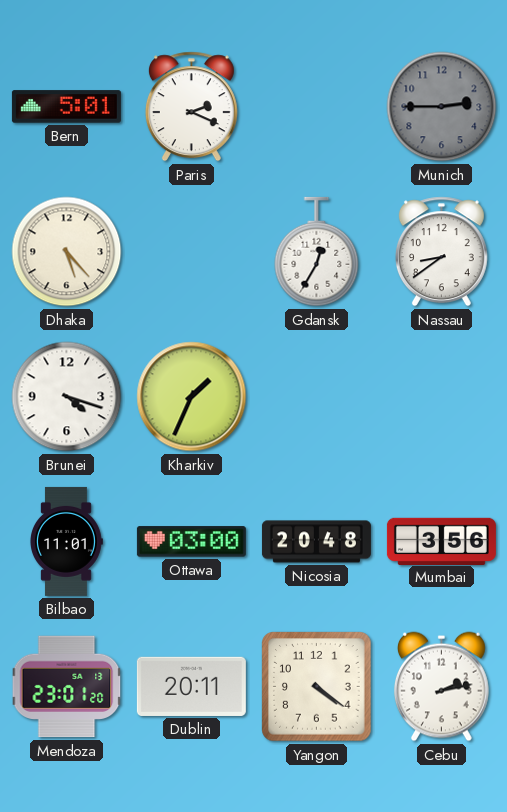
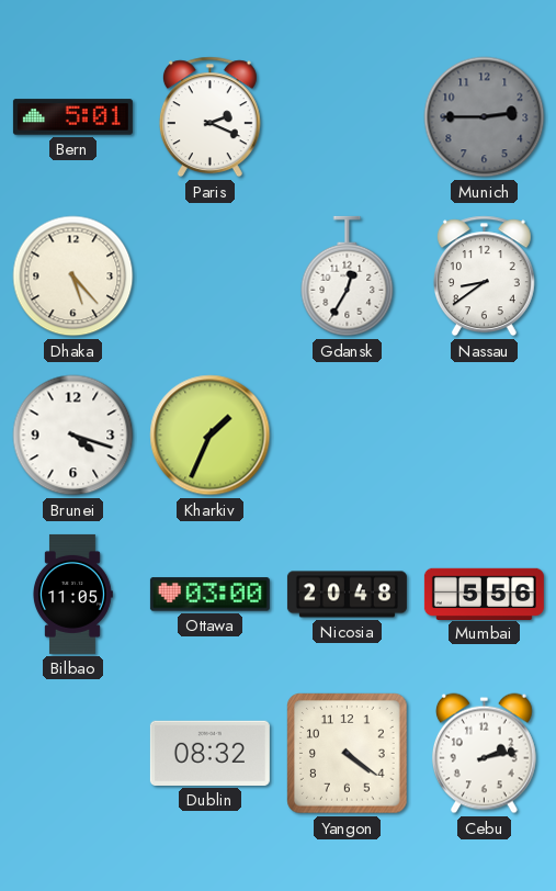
Bilbao: 11:01 -> 11:05 (72, 594)
Mumbai: 3:56 -> 5:56 (484, 594)
Mendoza: 23:01 -> none (67, 687)
Dublin: 20:11 -> 08:32 (209, 753)
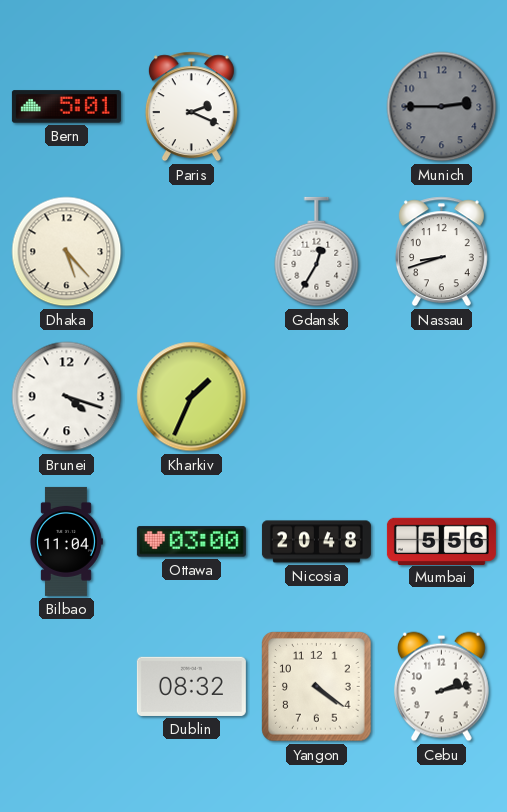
Nassau: 8:39 -> 8:42 (441, 252)
Bilbao: 11:05 -> 11:04 (66, 541)
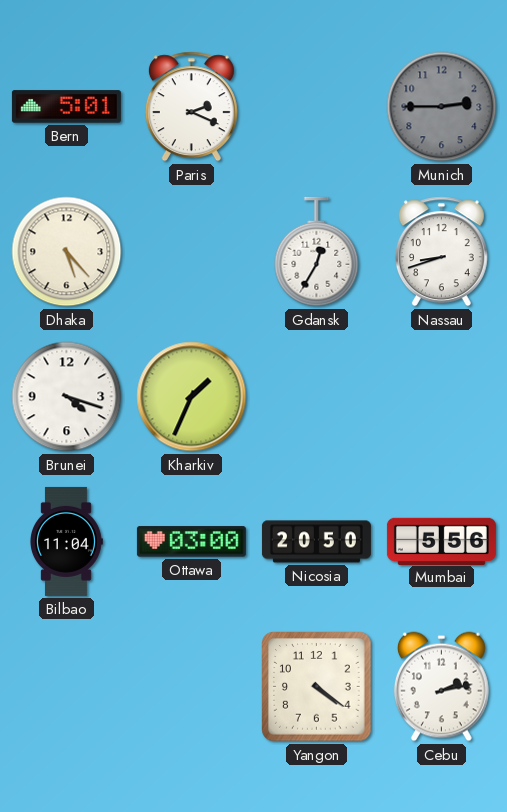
Nicosia: 20:48 -> 20:50 (316, 542)
Dublin: 08:32 -> none (191, 686)
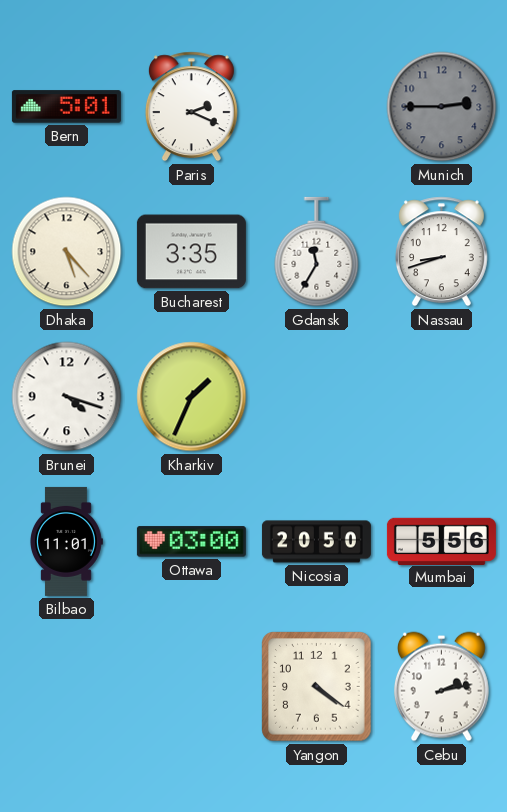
Bucharest: none -> 3:35 (191, 252)
Gdansk: 12:35 -> 11:35 (317, 252)
Bilbao: 11:04 -> 11:01 (66, 541)
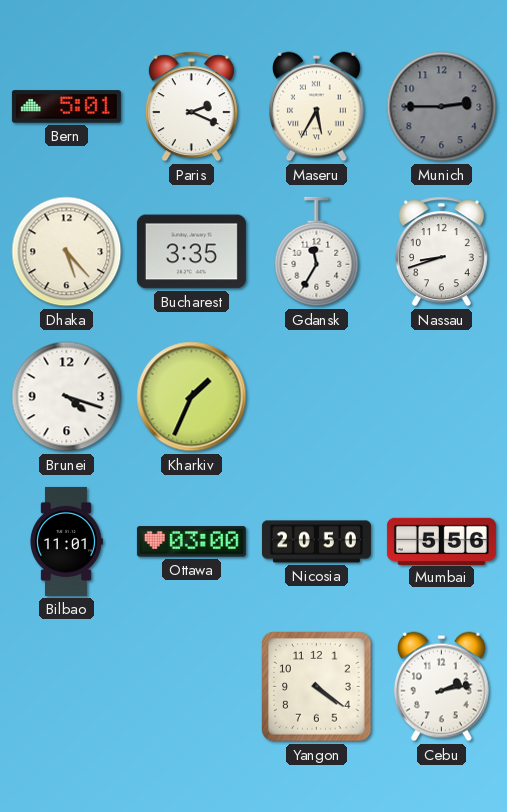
Maseru: none -> 5:35 (316, 107)
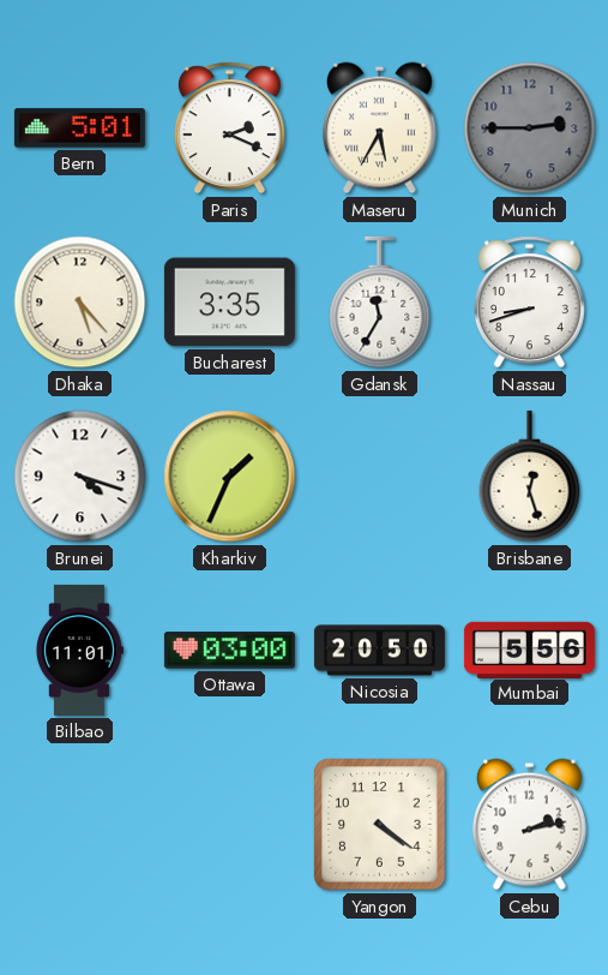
Brisbane: none -> 12:27 (530, 477)
